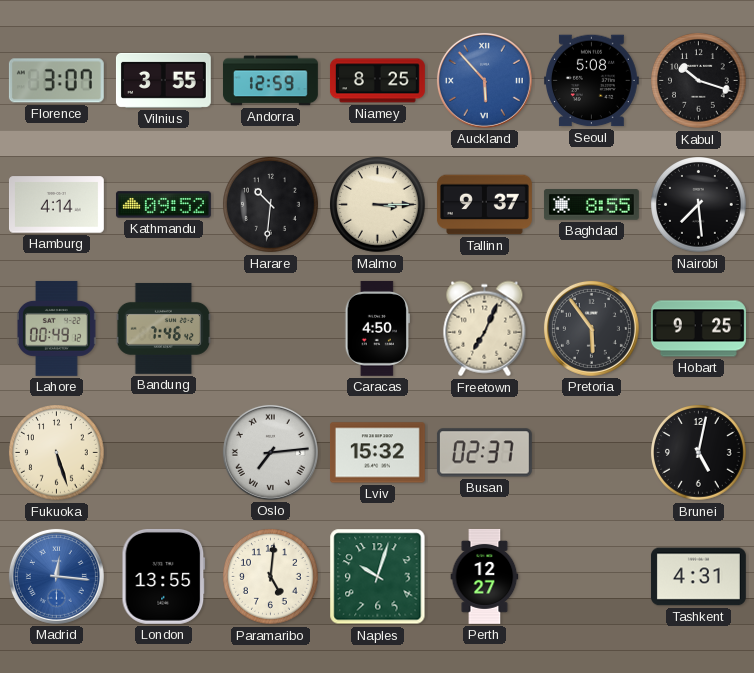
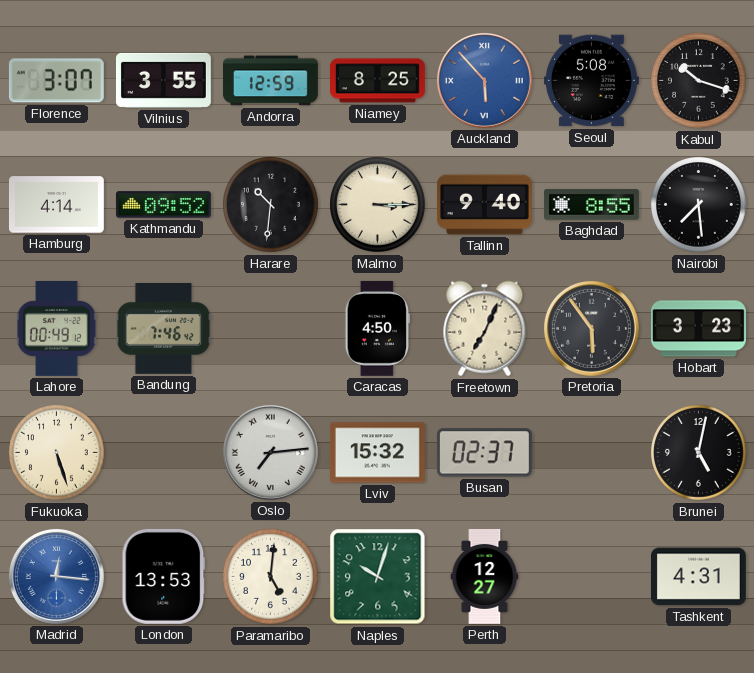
Tallinn: 9:37 -> 9:40 (484, 205)
Hobart: 9:25 -> 3:23 (698, 329)
London: 13:55 -> 13:53 (164, 576)
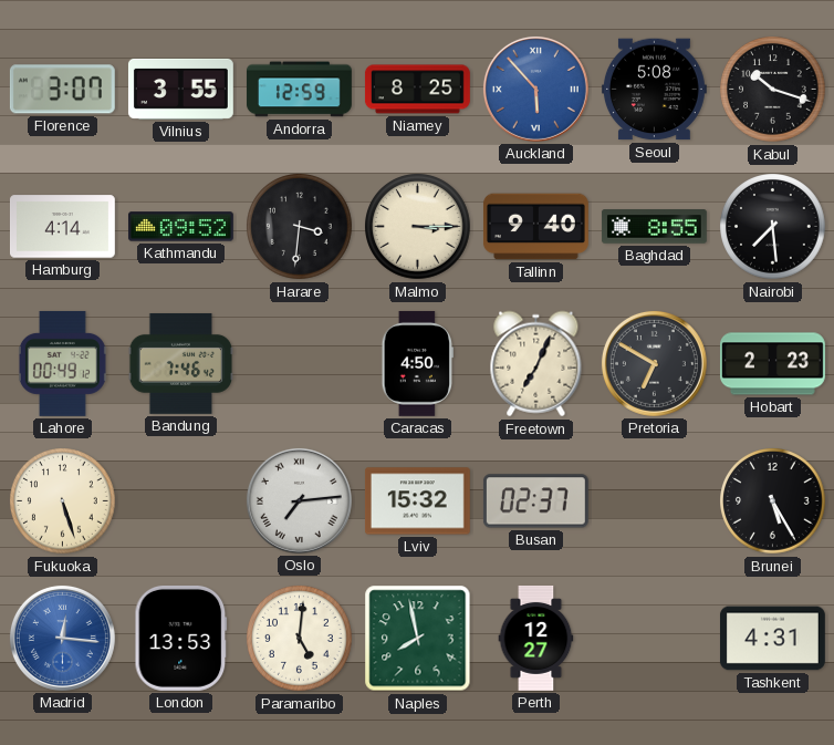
Harare: 10:31 -> 3:31 (300, 227)
Pretoria: 5:54 -> 6:50 (654, 363)
Hobart: 3:23 -> 2:23 (772, 364)
Brunei: 5:02 -> 5:25 (773, 501)
Naples: 10:03 -> 7:58 (418, 639)
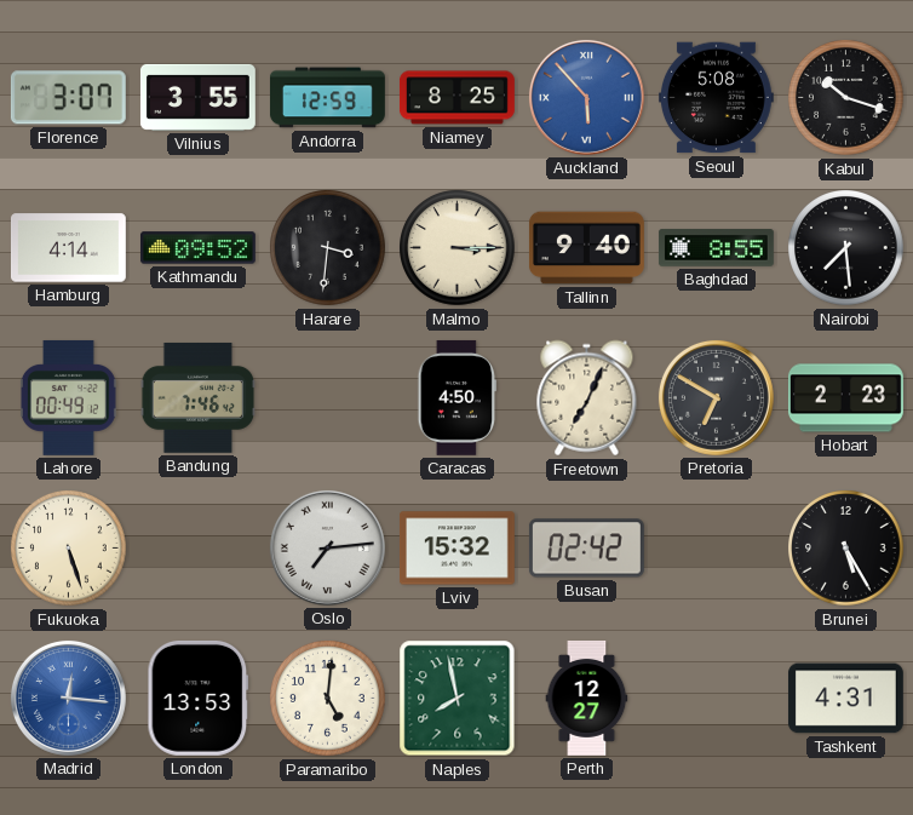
Busan: 02:37 -> 02:42 (586, 549)
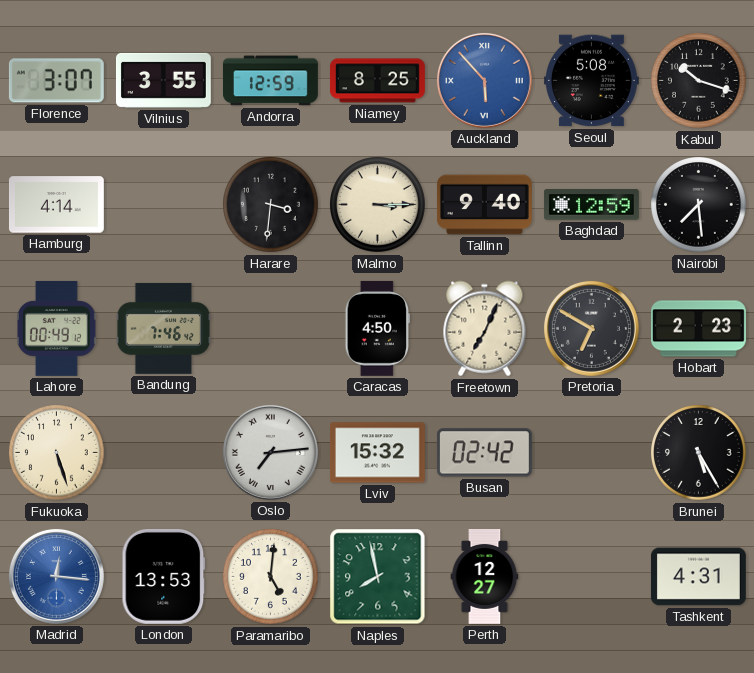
Kathmandu: 09:52 -> none (197, 248)
Baghdad: 8:55 -> 12:59 (591, 205)
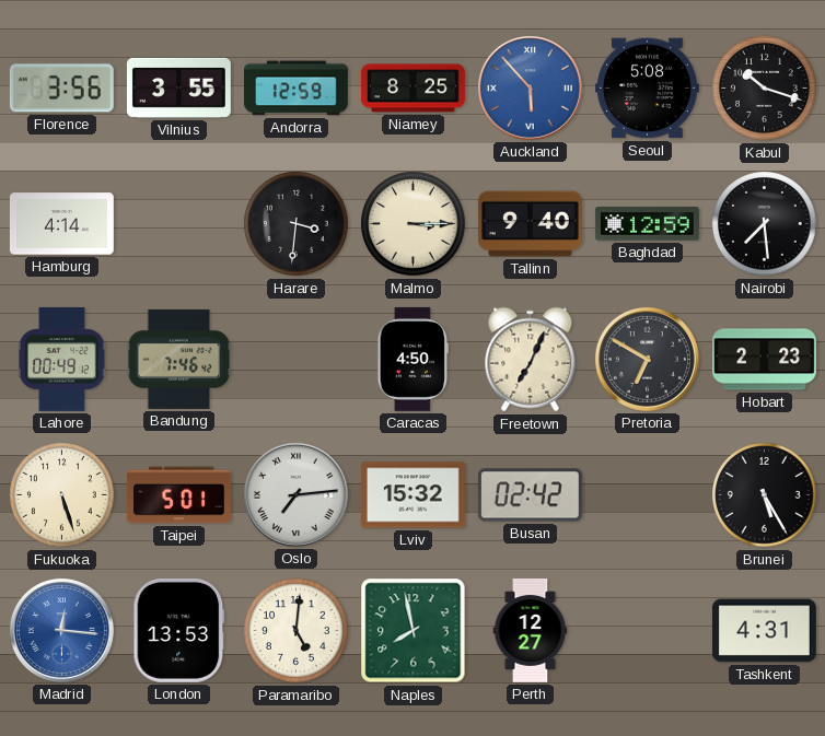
Florence: 3:07 -> 3:56 (61, 89)
Taipei: none -> 5:01 (178, 495)
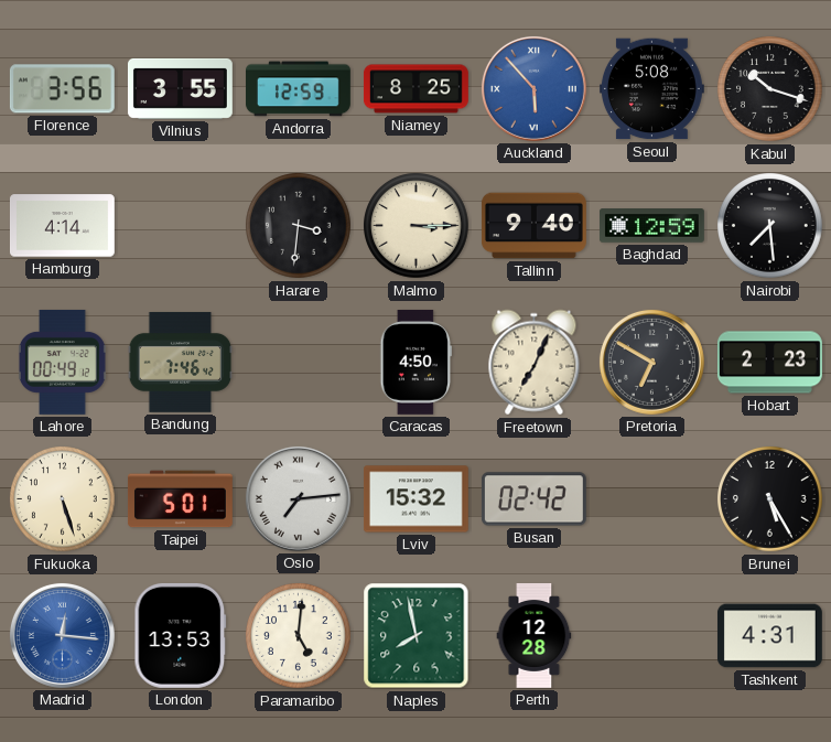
Perth: 12:27 -> 12:28 (535, 636)
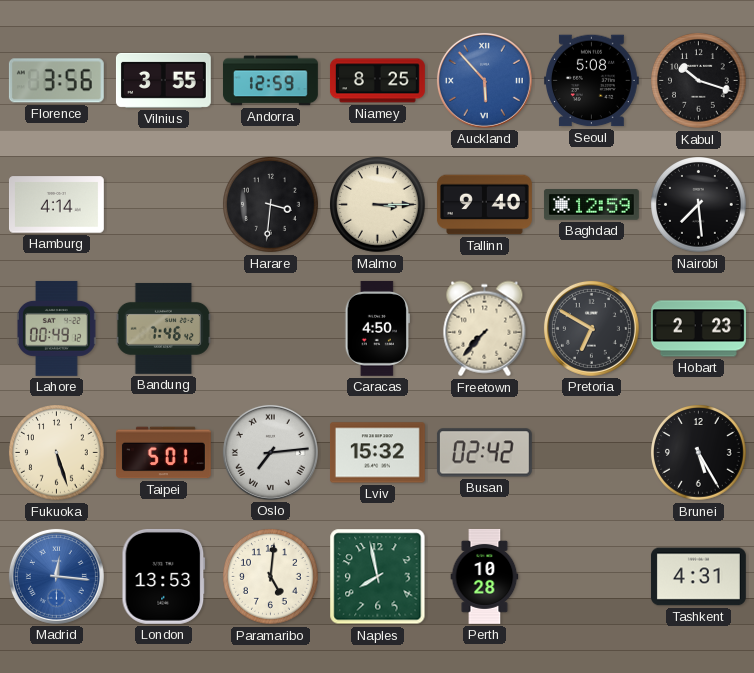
Freetown: 7:04 -> 7:37 (485, 329)
Perth: 12:28 -> 10:28 (485, 577)
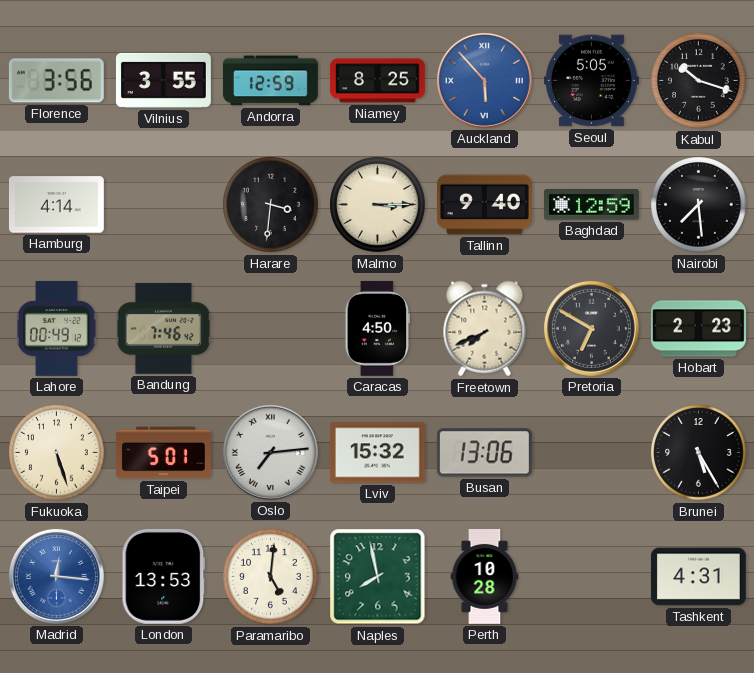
Seoul: 5:08 -> 5:05 (591, 81)
Freetown: 7:37 -> 7:41 (485, 329)
Busan: 02:42 -> 13:06 (484, 453)
